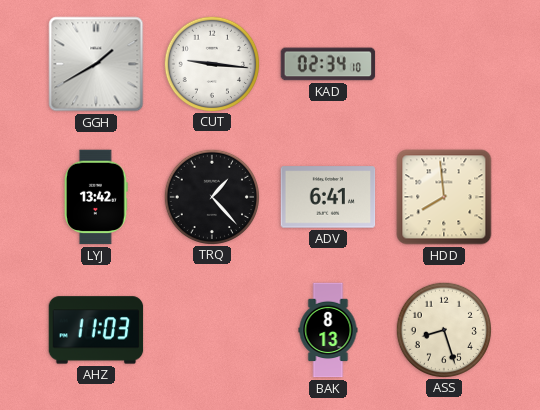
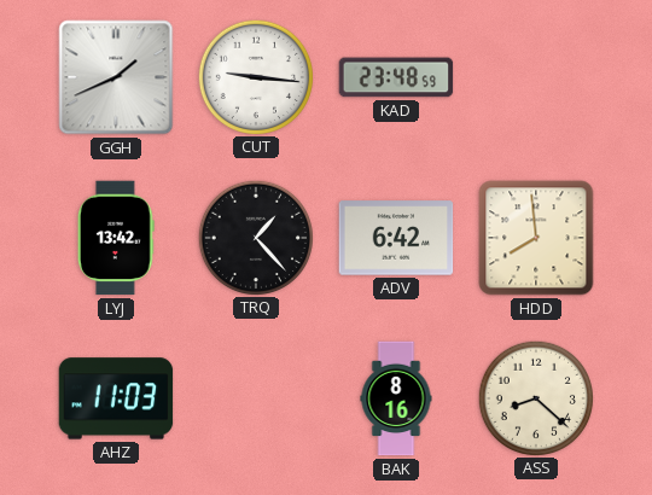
GGH: 1:40 -> 1:41 (116, 77)
KAD: 02:34 -> 23:48 (396, 77)
ADV: 6:41 -> 6:42 (396, 238)
BAK: 8:13 -> 8:16 (396, 398)
ASS: 8:27 -> 8:22 (535, 397)
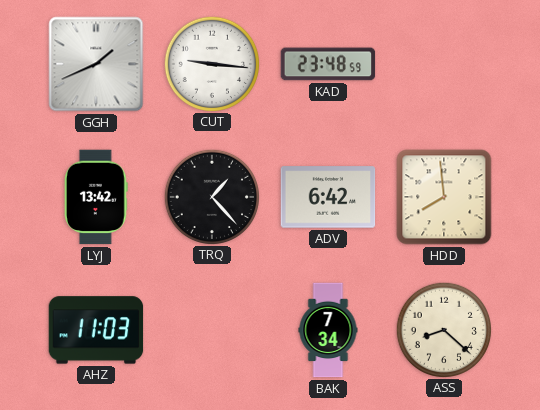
BAK: 8:16 -> 7:34 (328, 330)
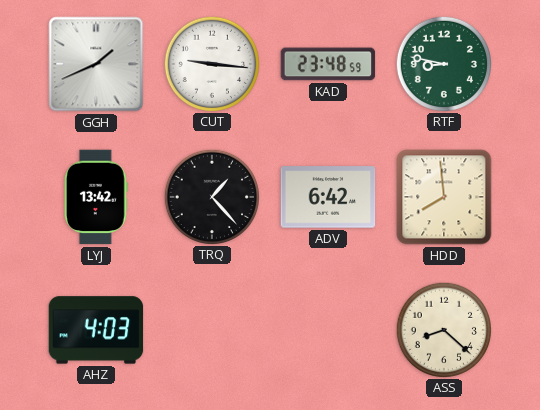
RTF: none -> 8:47 (443, 63)
AHZ: 11:03 -> 4:03 (96, 330)
BAK: 7:34 -> none (328, 330)
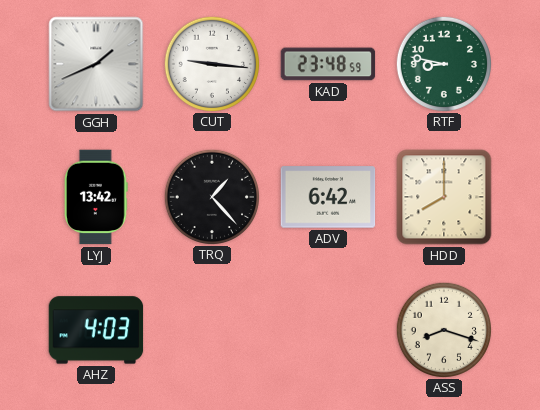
HDD: 7:59 -> 8:00 (444, 197)
ASS: 8:22 -> 8:18 (443, 329)
